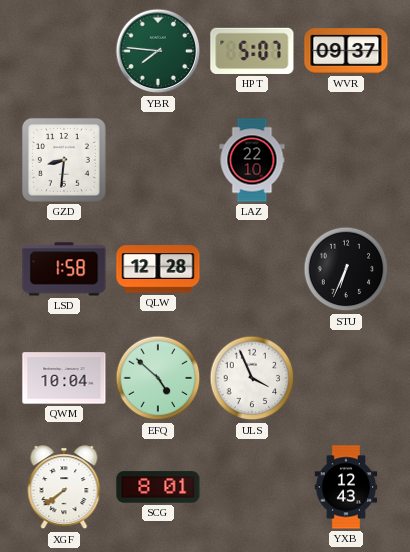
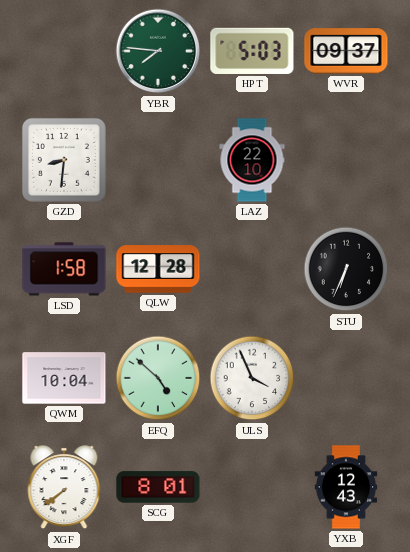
HPT: 5:07 -> 5:03 (252, 51)
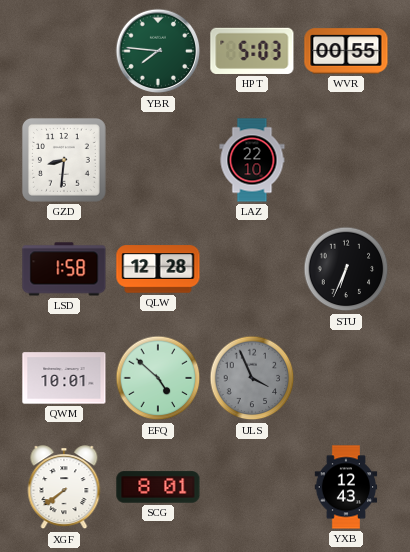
WVR: 09:37 -> 00:55 (346, 51)
QWM: 10:04 -> 10:01 (64, 378)
ULS dial: white -> grey (252, 378)
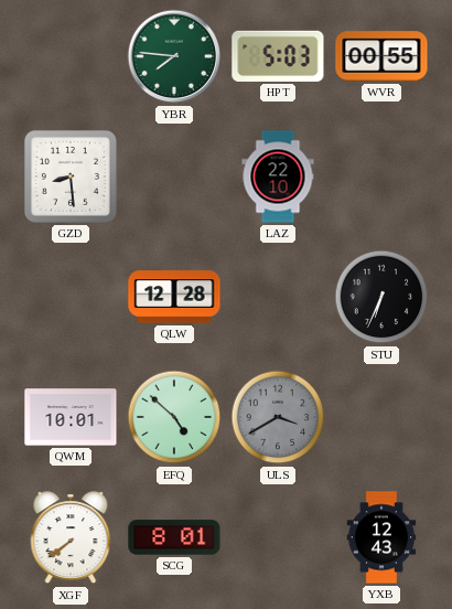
GZD: 8:31 -> 8:29 (71, 177)
LSD: 1:58 -> none (64, 269)
ULS: 3:56 -> 3:40 (278, 417)
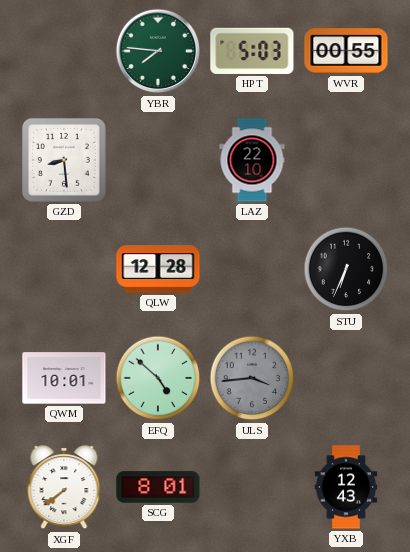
ULS: 3:40 -> 3:44 (252, 378)
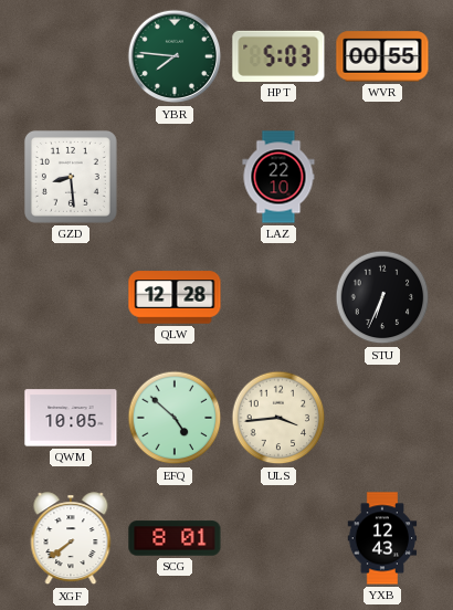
QWM: 10:01 -> 10:05 (71, 418)
ULS dial: grey -> cream (278, 418)
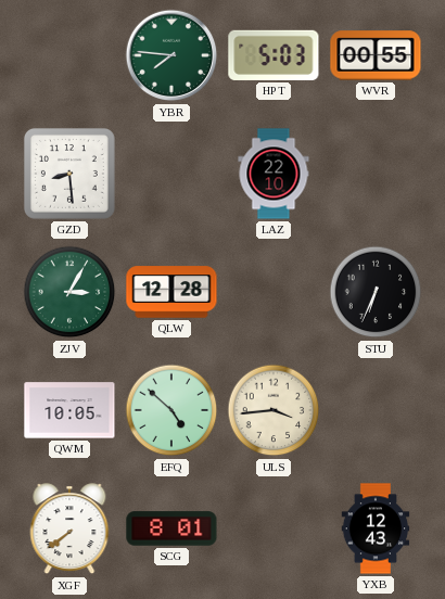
ZJV: none -> 3:05 (69, 292)
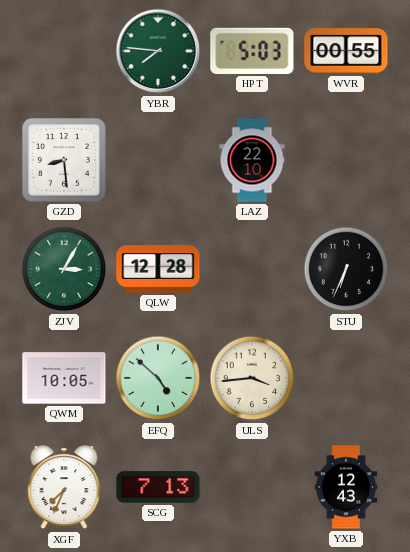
XGF: 7:39 -> 7:34 (64, 488)
SCG: 8:01 -> 7:13 (158, 487)
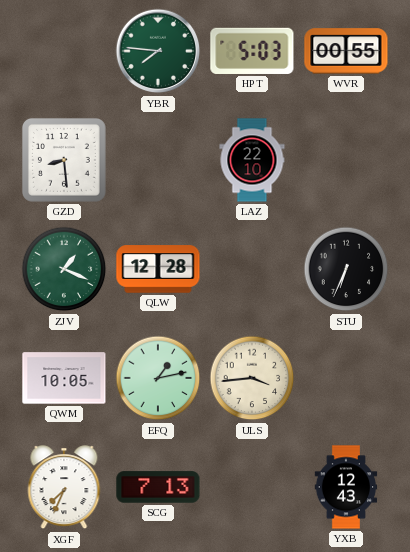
ZJV: 3:05 -> 1:19 (64, 269)
EFQ: 4:52 -> 1:13 (158, 378)
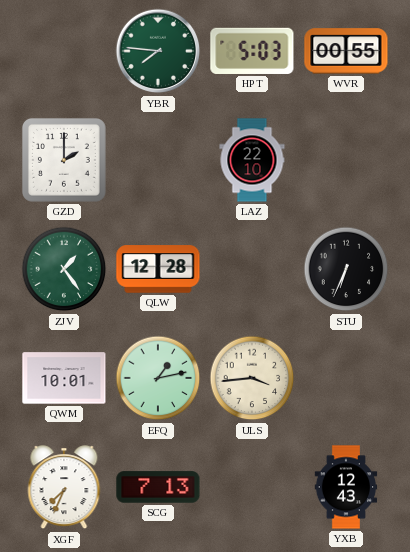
GZD: 8:29 -> 2:00 (64, 160)
ZJV: 1:19 -> 1:24 (64, 269)
QWM: 10:05 -> 10:01 (64, 378)
